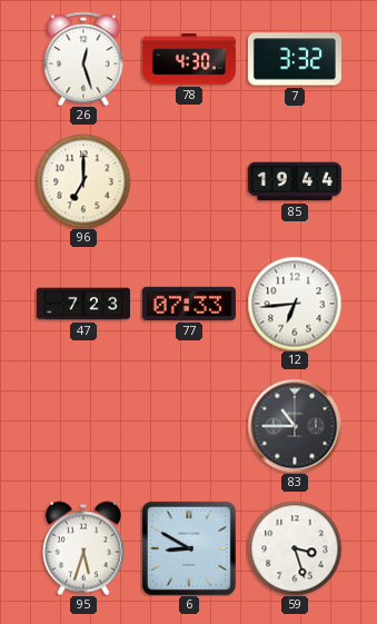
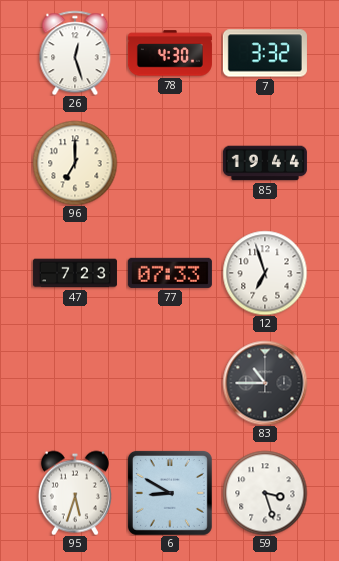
12: 6:44 -> 6:57 (265, 273)
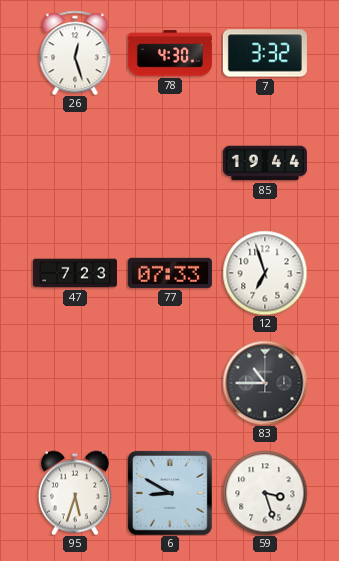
96: 7:00 -> none (75, 163)
